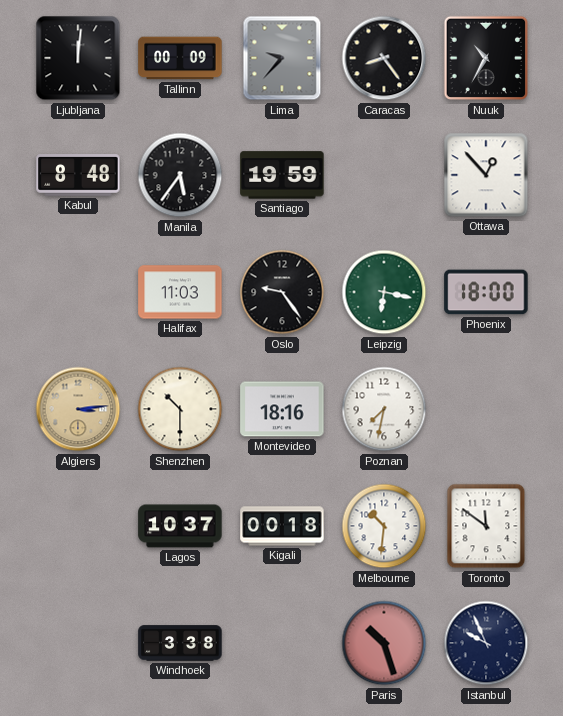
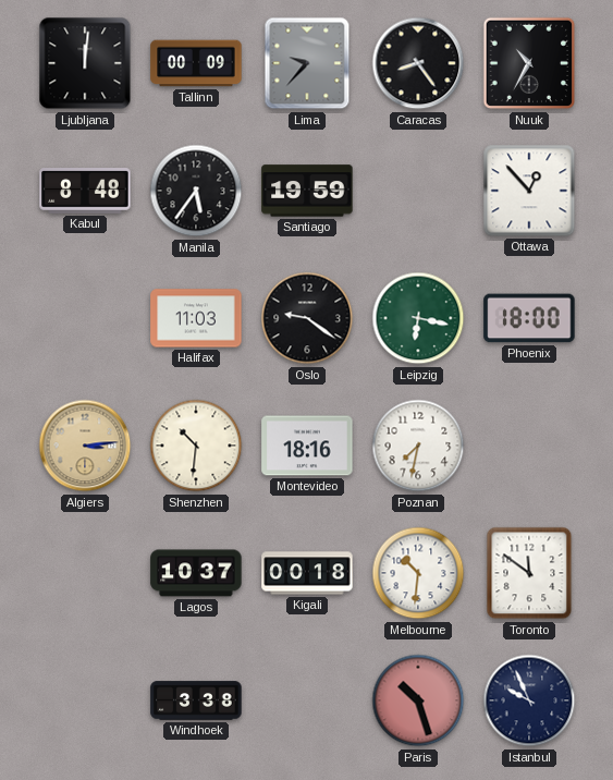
Oslo: 9:24 -> 9:21 (307, 318)
Shenzhen: 10:30 -> 10:31 (196, 446)
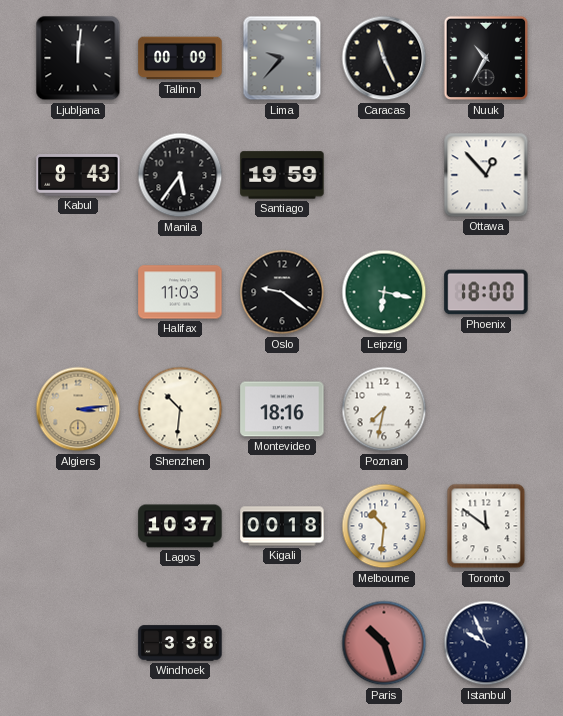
Caracas: 8:24 -> 11:26 (384, 58)
Kabul: 8:48 -> 8:43 (78, 175)
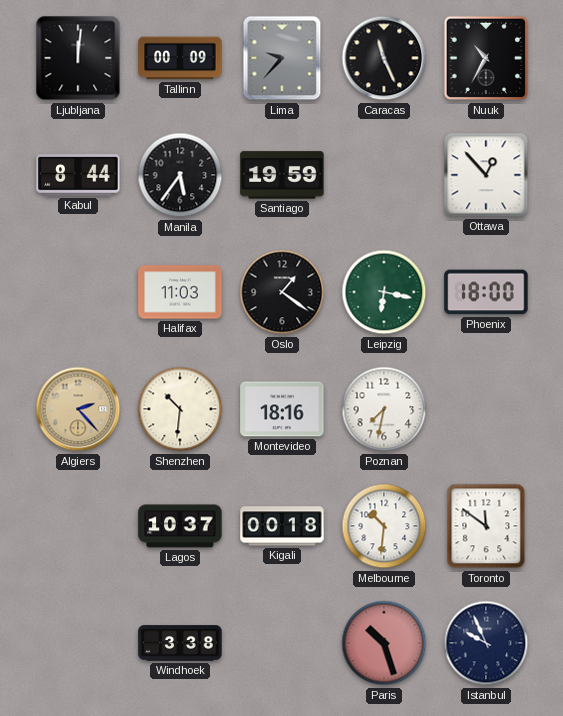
Kabul: 8:43 -> 8:44 (78, 175)
Oslo: 9:21 -> 1:21 (282, 292)
Algiers: 3:14 -> 2:23 (78, 409)
